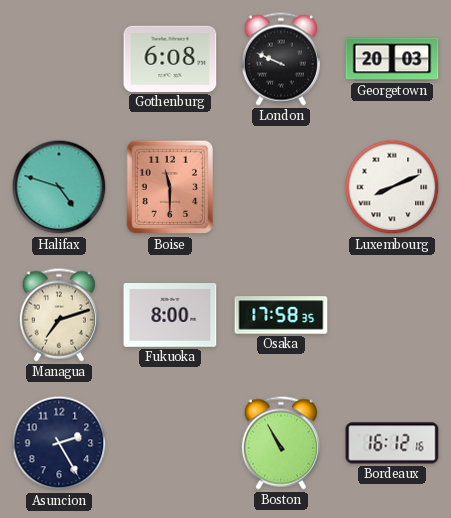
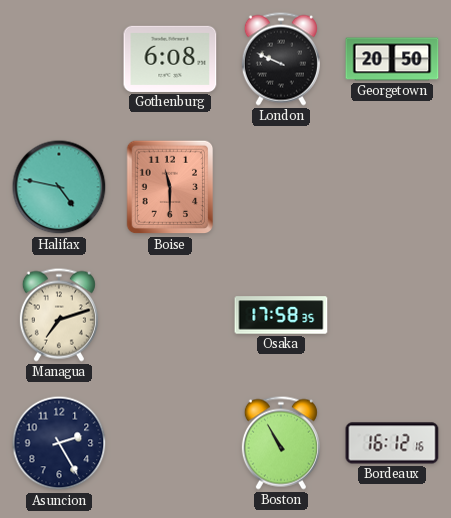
Georgetown: 20:03 -> 20:50 (392, 59)
Halifax: 4:48 -> 4:47 (59, 187)
Luxembourg: 8:11 -> none (392, 187)
Fukuoka: 8:00 -> none (170, 316)
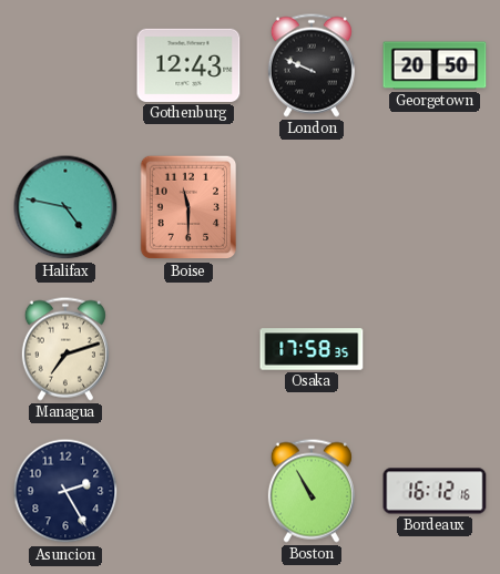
Gothenburg: 6:08 -> 12:43 (188, 65)
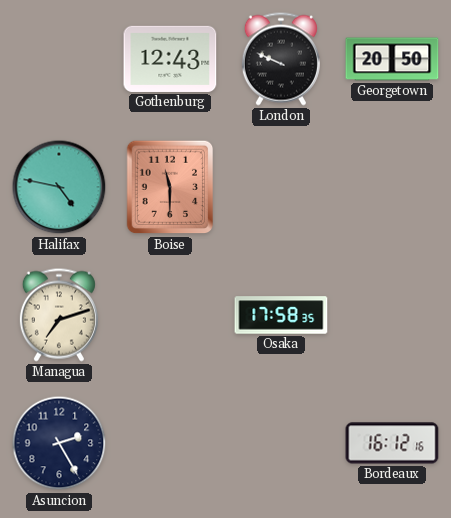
Boston: 10:55 -> none (312, 491)
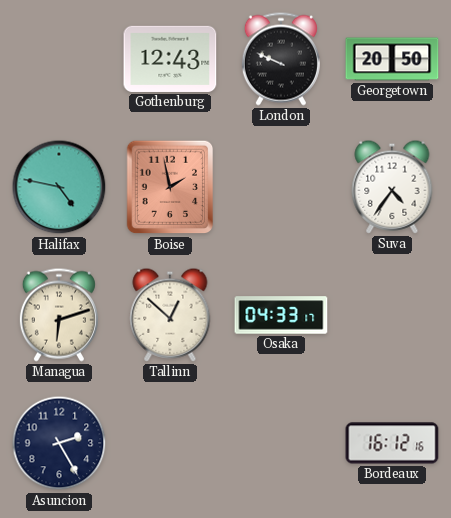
Boise: 11:30 -> 1:58 (170, 187)
Suva: none -> 4:36 (392, 187)
Managua: 7:12 -> 6:12 (59, 315)
Tallinn: none -> 12:52 (170, 315)
Osaka: 17:58 -> 04:33 (281, 315)
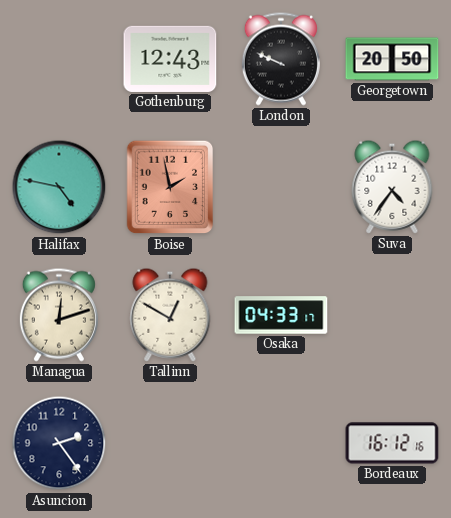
Managua: 6:12 -> 12:12 (59, 315)
Tallinn: 12:52 -> 12:50 (170, 315)
Asuncion: 2:25 -> 2:24 (59, 443)
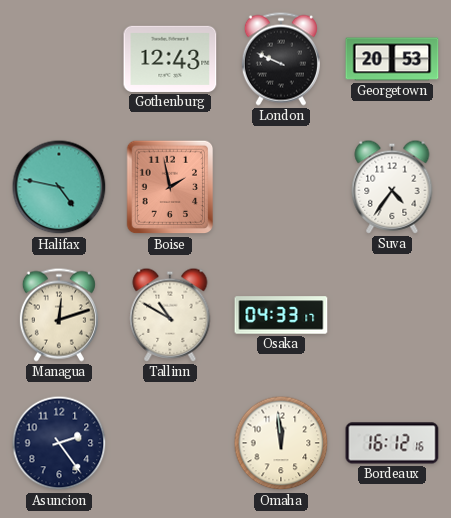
Georgetown: 20:50 -> 20:53 (392, 59)
Tallinn: 12:50 -> 10:50 (170, 315)
Omaha: none -> 11:59 (281, 443)
